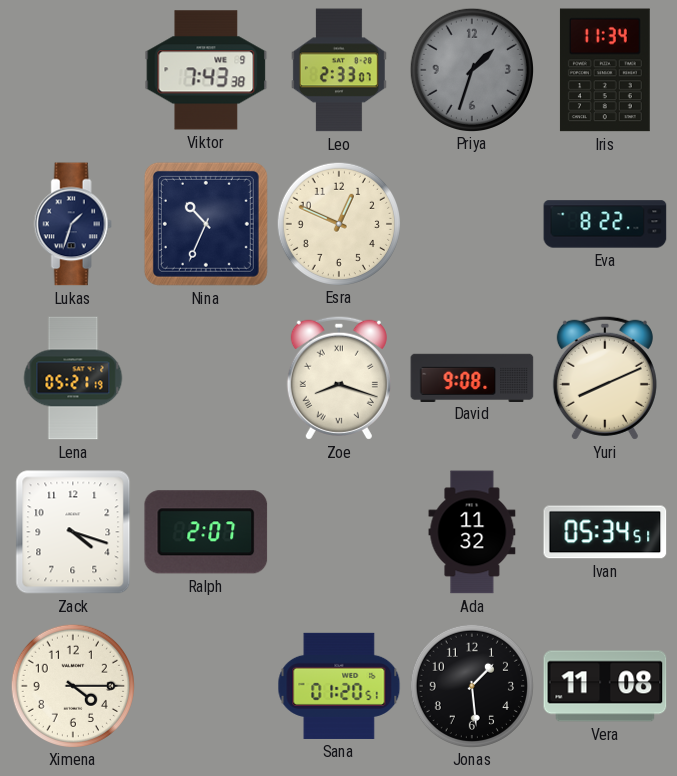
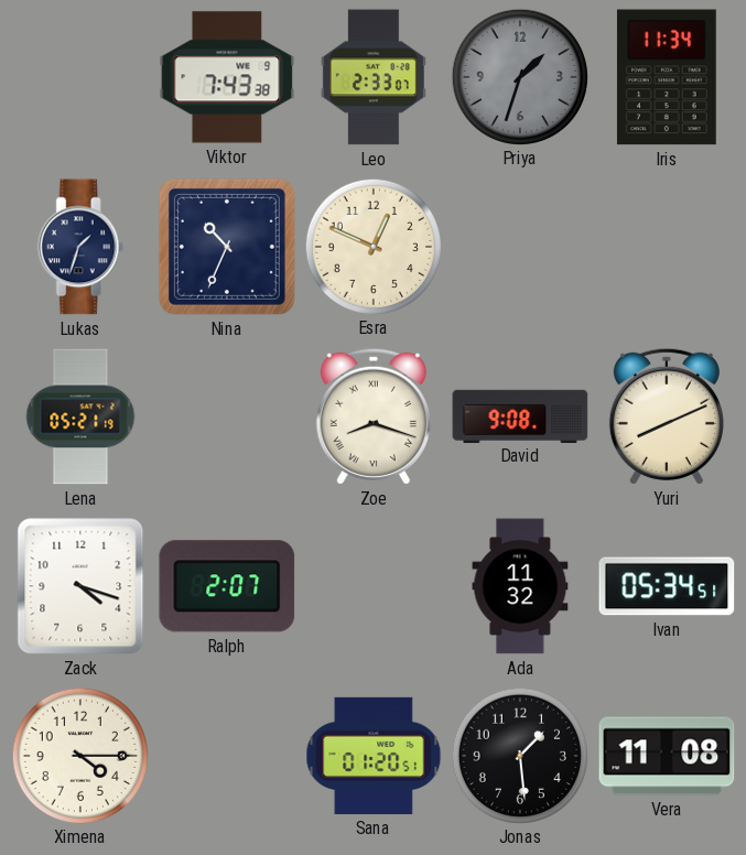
Eva: 8:22 -> none (605, 224)
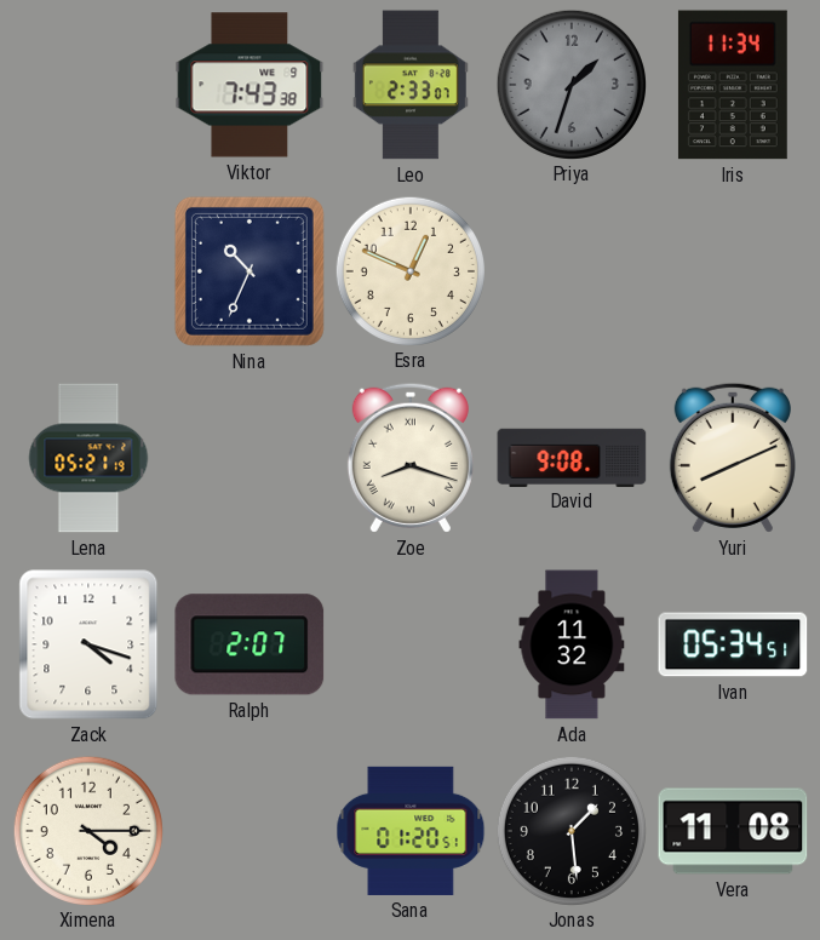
Lukas: 1:33 -> none (80, 247)
